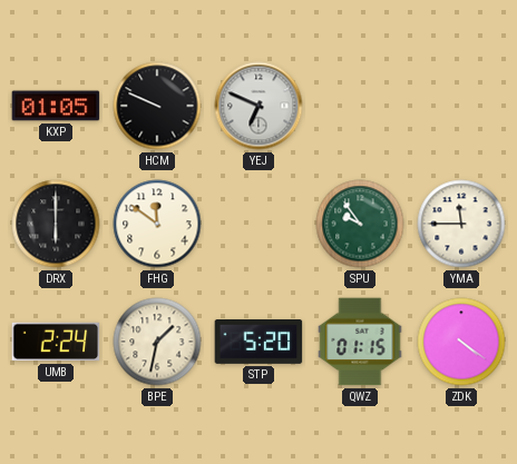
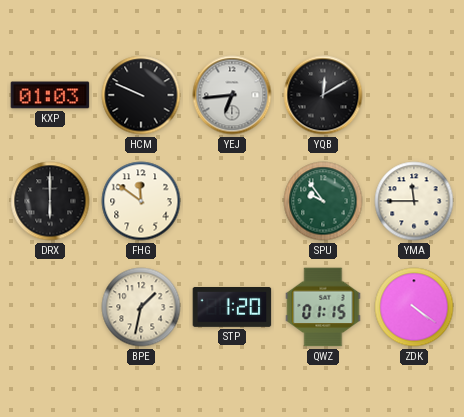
KXP: 01:05 -> 01:03 (50, 95)
YEJ: 6:49 -> 6:44 (232, 95)
YQB: none -> 12:10 (323, 95)
UMB: 2:24 -> none (56, 342)
STP: 5:20 -> 1:20 (232, 308)
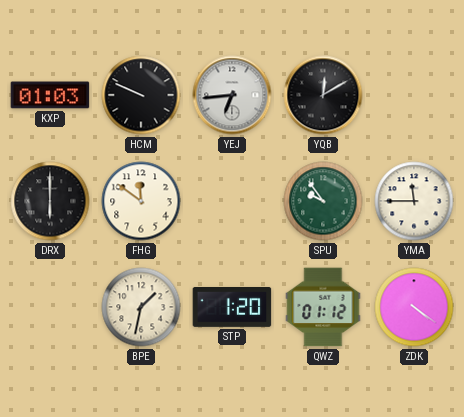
QWZ: 01:15 -> 01:12 (323, 307)
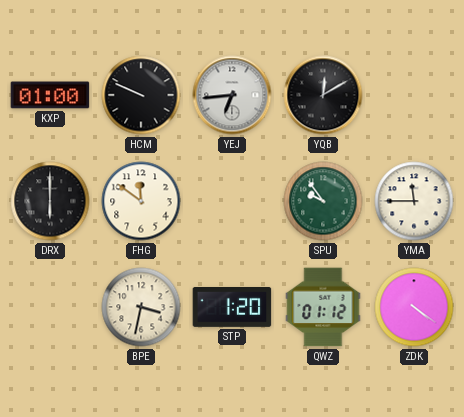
KXP: 01:03 -> 01:00 (50, 95)
BPE: 1:32 -> 3:32 (141, 307)
